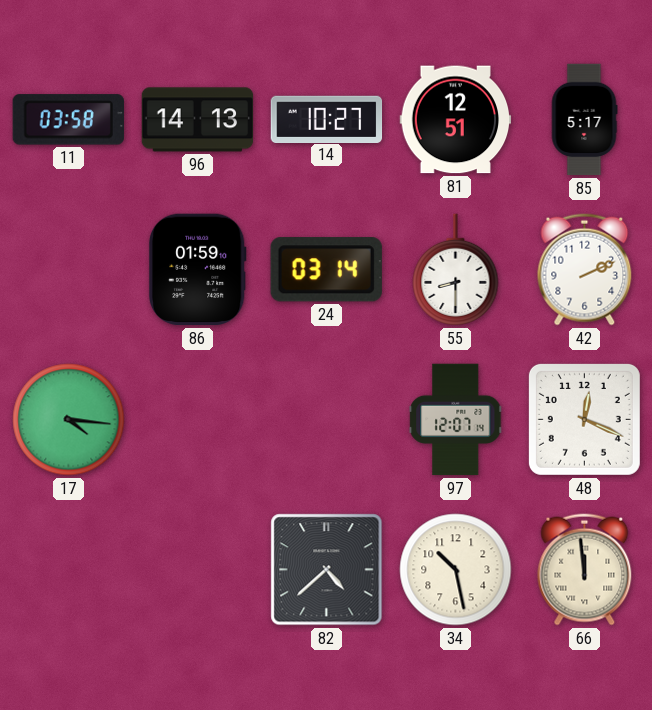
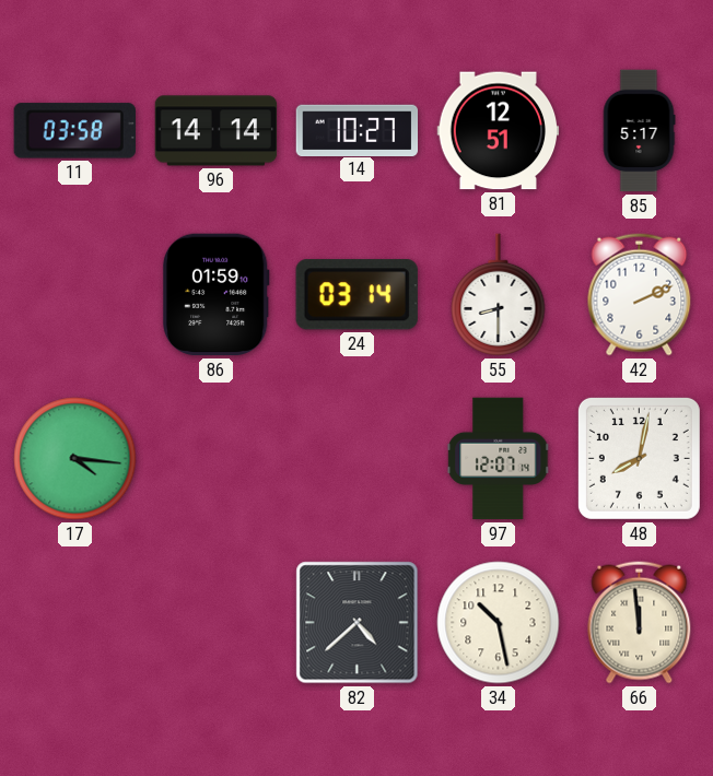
96: 14:13 -> 14:14 (217, 131)
48: 12:19 -> 8:02 (639, 458)
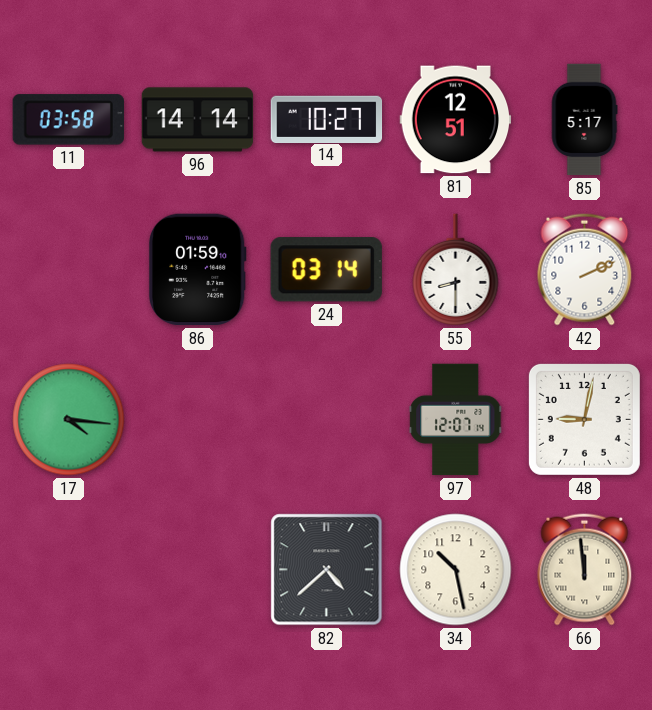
48: 8:02 -> 9:02 (584, 419)
